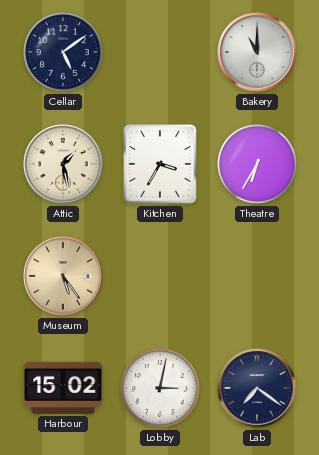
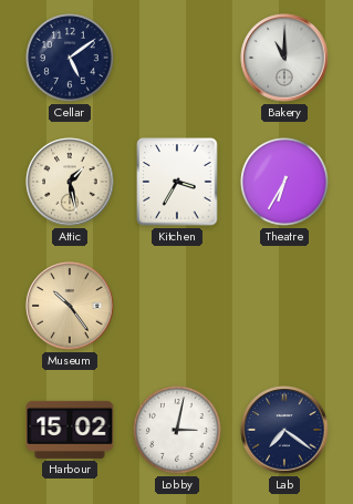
Museum: 5:24 -> 10:24 (70, 306)
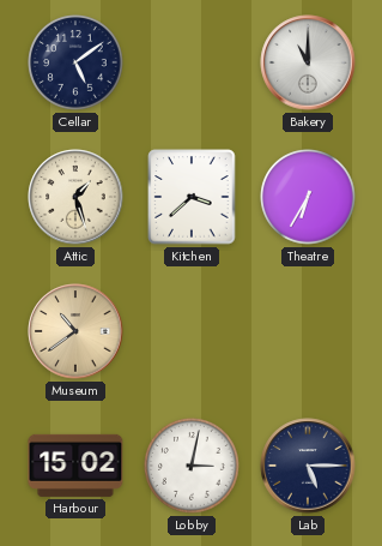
Attic: 1:28 -> 1:27 (75, 197)
Kitchen: 3:35 -> 3:38 (192, 197)
Museum: 10:24 -> 10:39 (75, 331)
Lab: 7:21 -> 5:15 (308, 466)
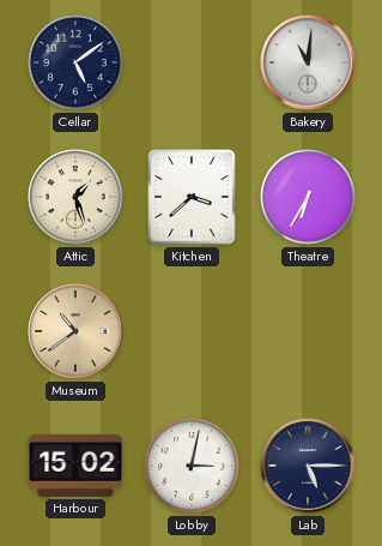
Bakery: 11:00 -> 11:01 (308, 62)
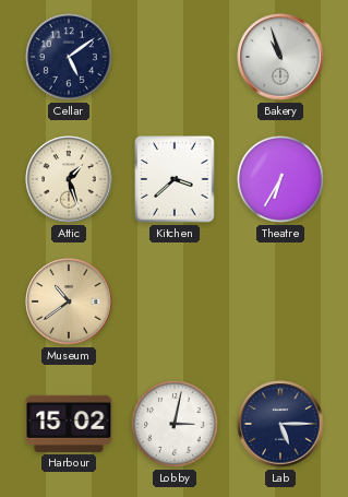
Bakery: 11:01 -> 10:57 (280, 57)
